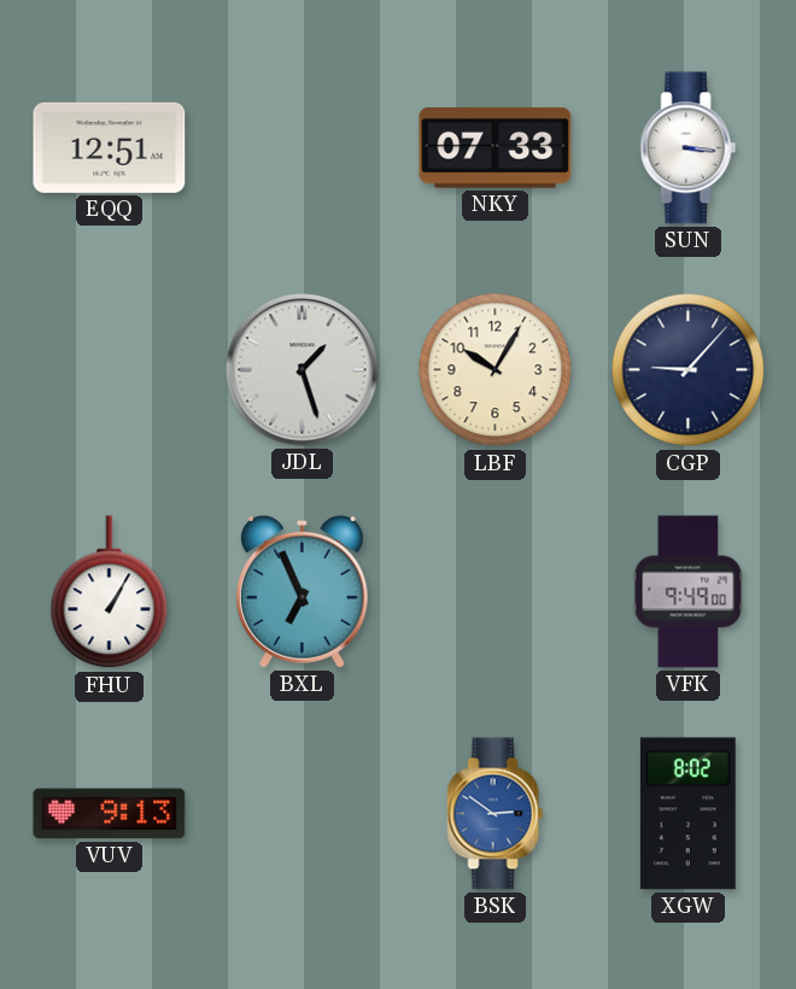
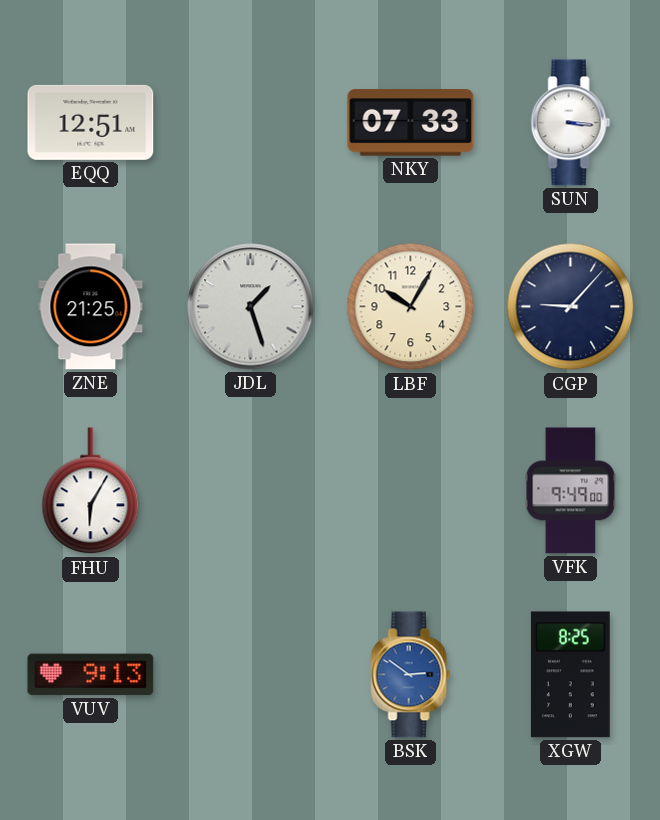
ZNE: none -> 21:25 (91, 307)
FHU: 1:05 -> 6:05 (91, 491)
BXL: 6:56 -> none (302, 591)
XGW: 8:02 -> 8:25 (570, 675)
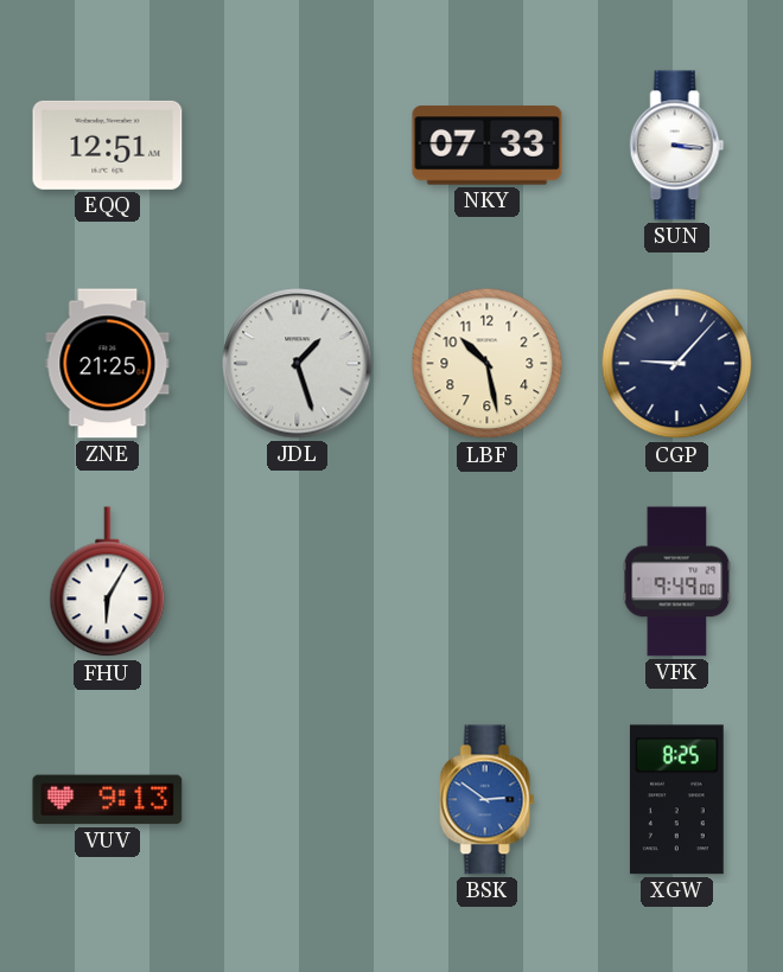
LBF: 10:05 -> 10:28 (488, 364)
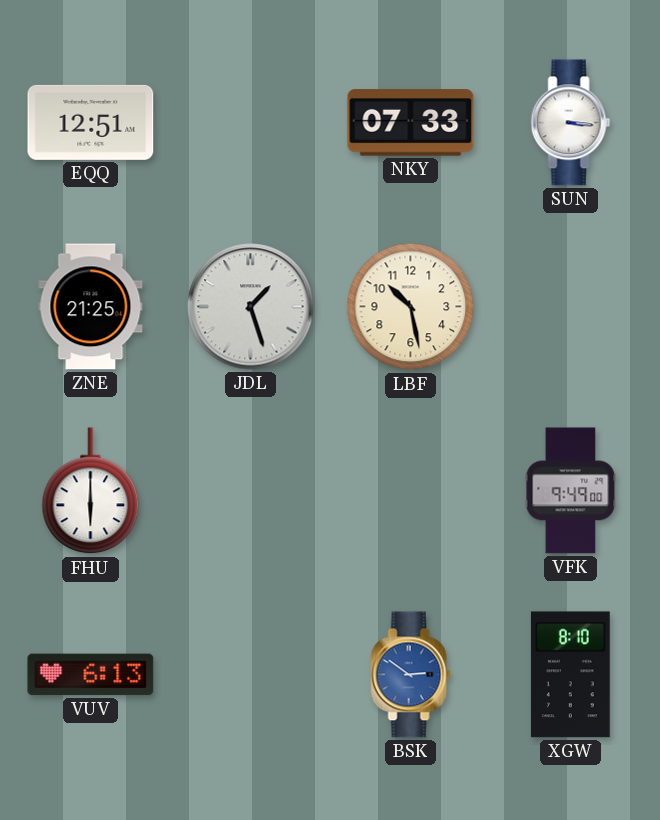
CGP: 9:07 -> none (677, 364)
FHU: 6:05 -> 6:00 (91, 491)
VUV: 9:13 -> 6:13 (91, 675)
XGW: 8:25 -> 8:10 (570, 675)
